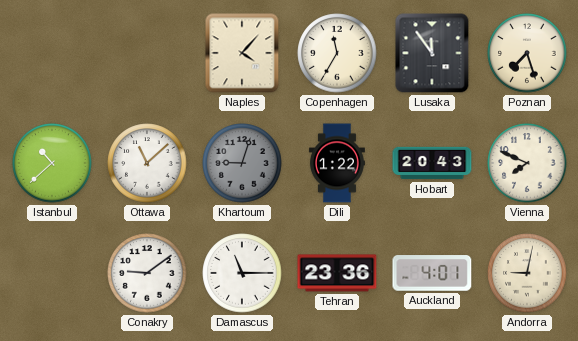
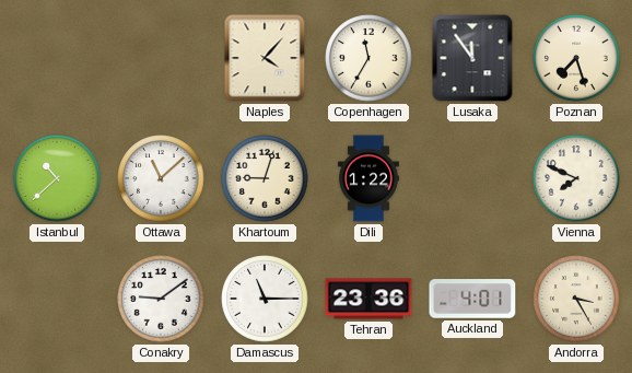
Khartoum dial: grey -> cream (265, 178)
Hobart: 20:43 -> none (432, 163)
Andorra: 9:02 -> 3:25 (576, 299)
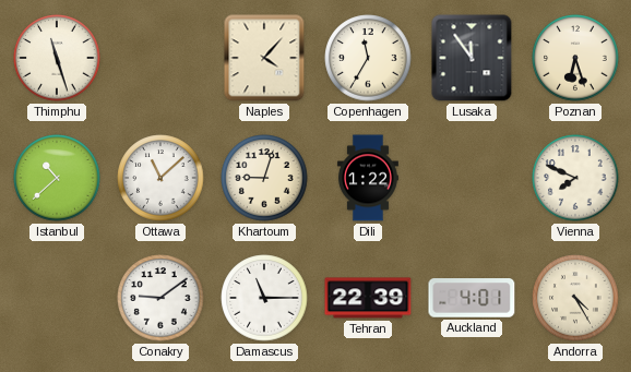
Thimphu: none -> 11:27 (57, 58)
Poznan: 7:27 -> 6:27 (575, 58)
Tehran: 23:36 -> 22:39 (368, 298)
Andorra: 3:25 -> 4:25 (575, 298)
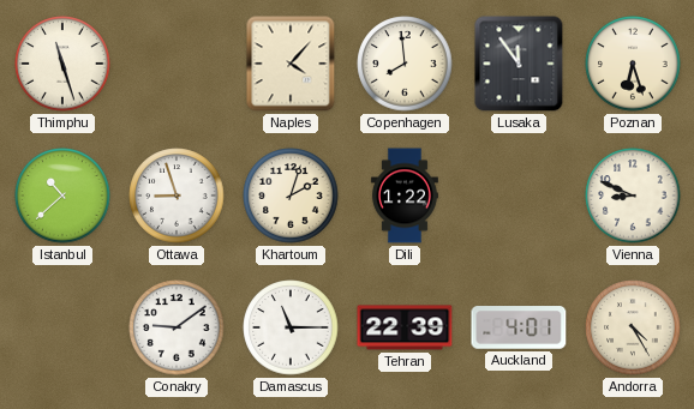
Copenhagen: 11:35 -> 7:59 (405, 64)
Ottawa: 11:08 -> 8:57 (177, 196)
Khartoum: 9:03 -> 2:03 (291, 196)
Vienna: 7:49 -> 8:49 (633, 196)
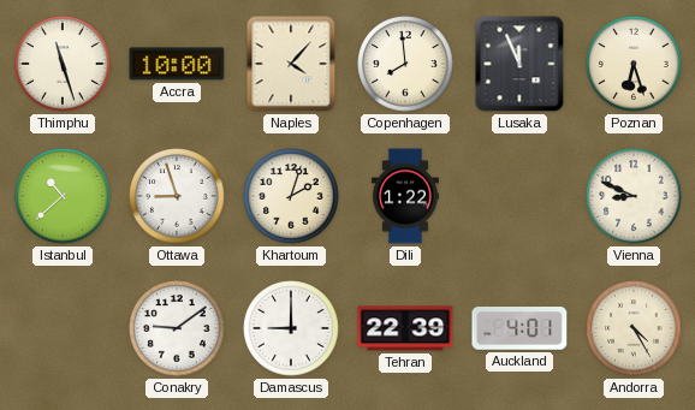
Accra: none -> 10:00 (177, 64)
Lusaka: 11:54 -> 11:56 (519, 64)
Damascus: 11:15 -> 9:00 (291, 328)
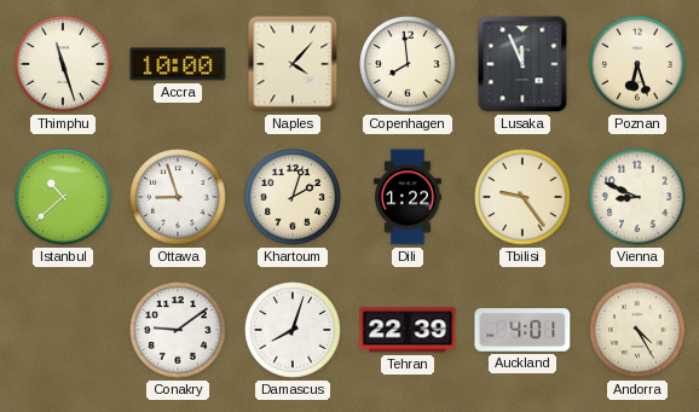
Tbilisi: none -> 9:24 (522, 197)
Damascus: 9:00 -> 8:03 (293, 330)
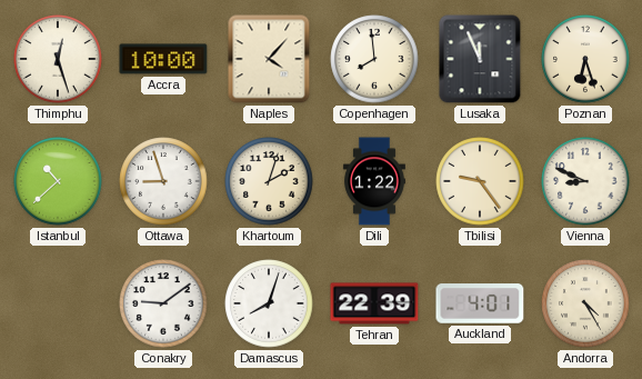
Thimphu: 11:27 -> 12:27 (58, 59)
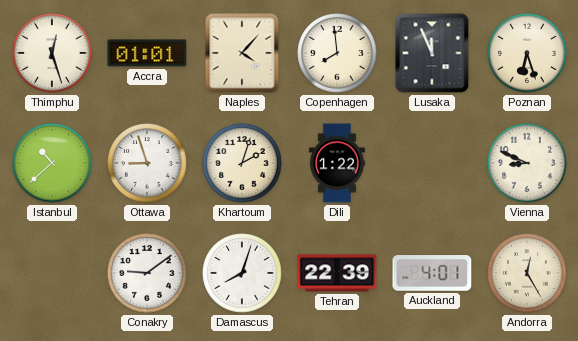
Accra: 10:00 -> 01:01 (147, 53)
Tbilisi: 9:24 -> none (480, 181)
Andorra: 4:25 -> 12:25 (527, 273)
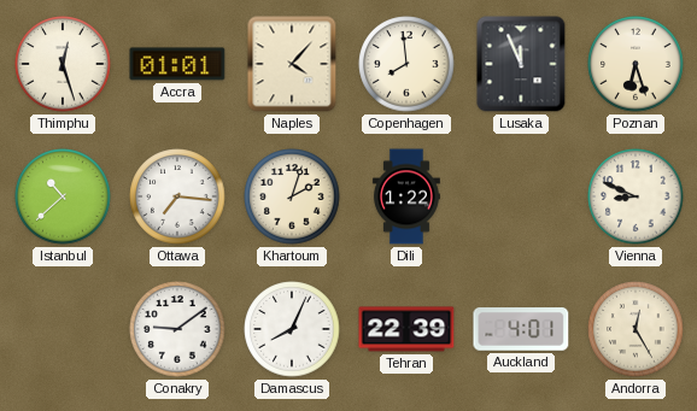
Ottawa: 8:57 -> 7:16 (177, 196)
Damascus: 8:03 -> 8:04 (292, 329)
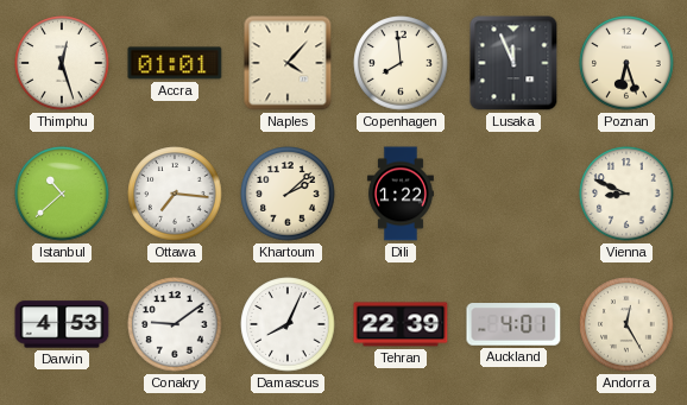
Khartoum: 2:03 -> 2:08 (288, 194)
Darwin: none -> 4:53 (62, 324)
